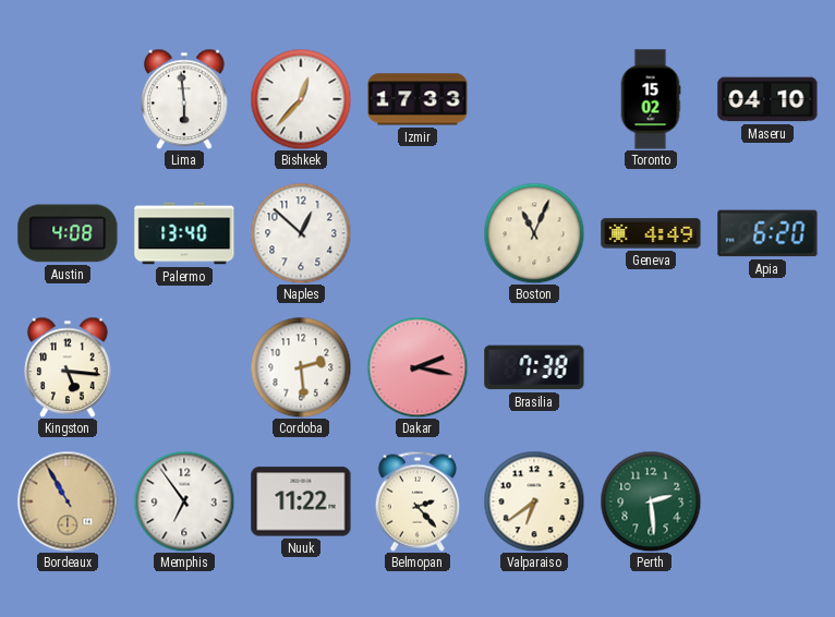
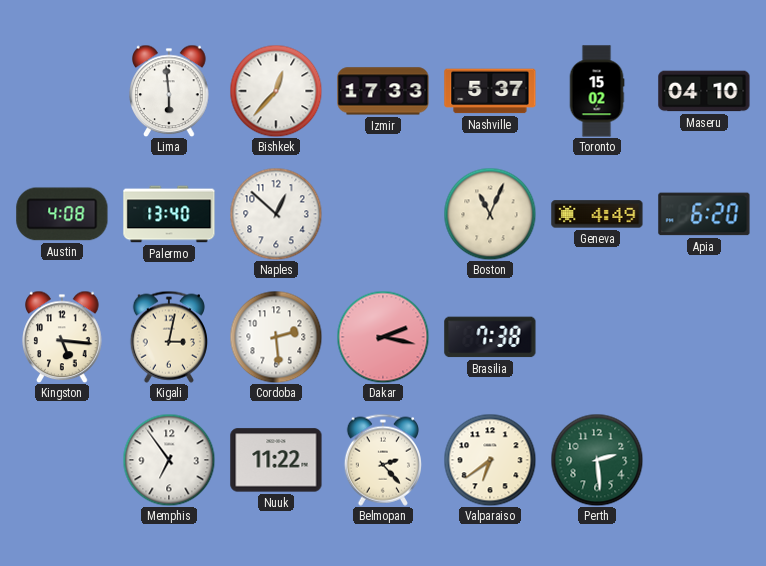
Nashville: none -> 5:37 (490, 91)
Kigali: none -> 3:02 (169, 337)
Bordeaux: 10:55 -> none (68, 501)
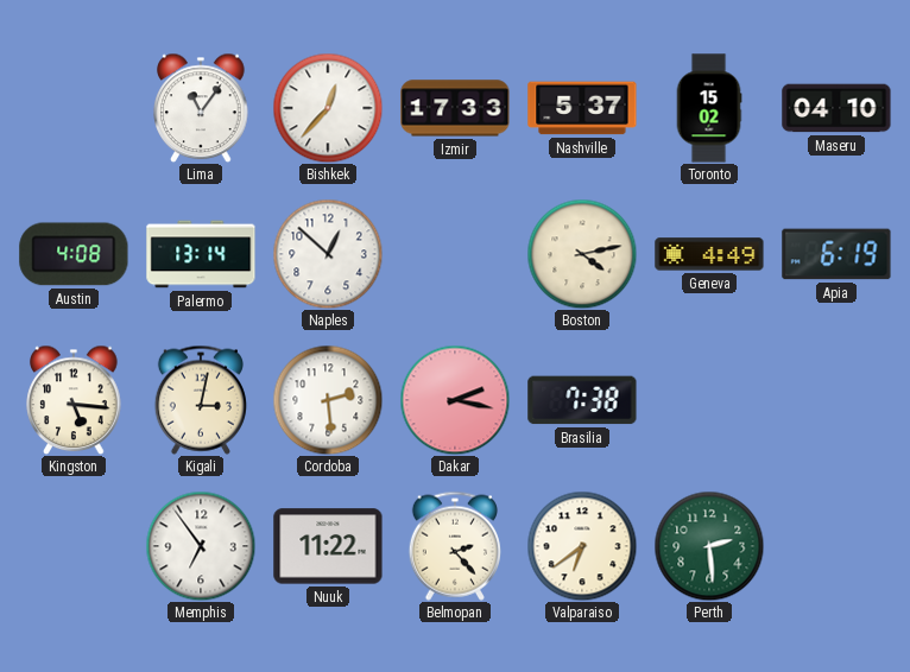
Lima: 5:59 -> 11:06 (201, 108)
Palermo: 13:40 -> 13:14 (201, 254)
Boston: 11:04 -> 4:13 (582, 254)
Apia: 6:20 -> 6:19 (836, 254)
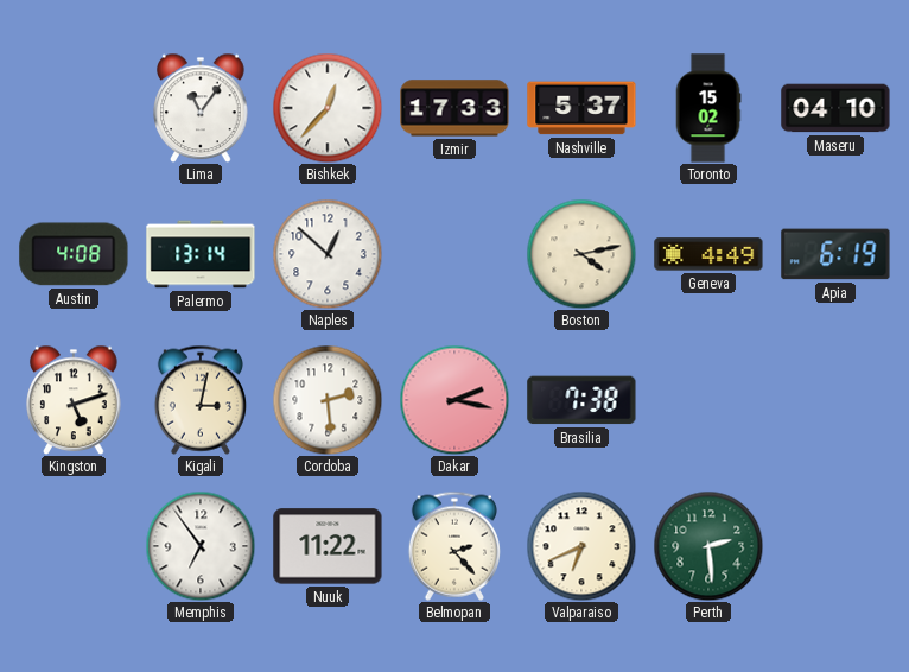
Kingston: 5:16 -> 5:12 (74, 400)
Valparaiso: 6:39 -> 6:41 (581, 546)
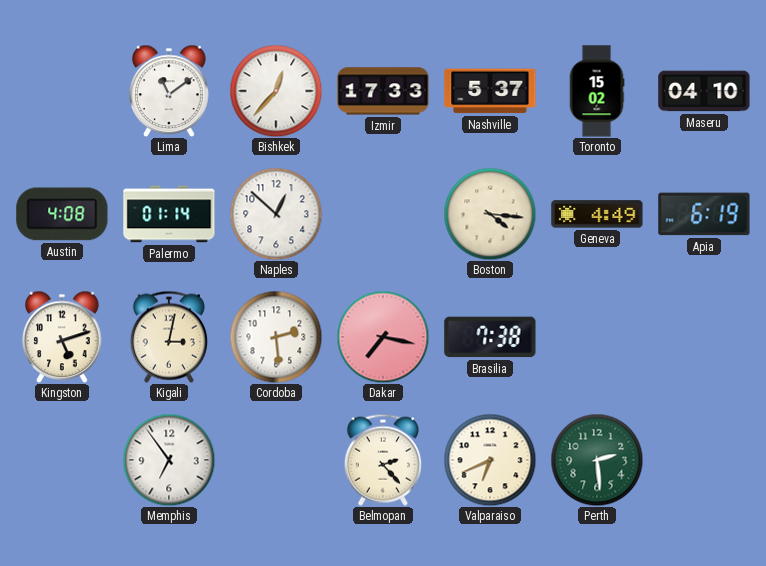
Lima: 11:06 -> 11:09 (169, 91)
Palermo: 13:14 -> 01:14 (169, 214)
Boston: 4:13 -> 4:16 (490, 214)
Dakar: 2:17 -> 7:17 (383, 337)
Nuuk: 11:22 -> none (328, 546)
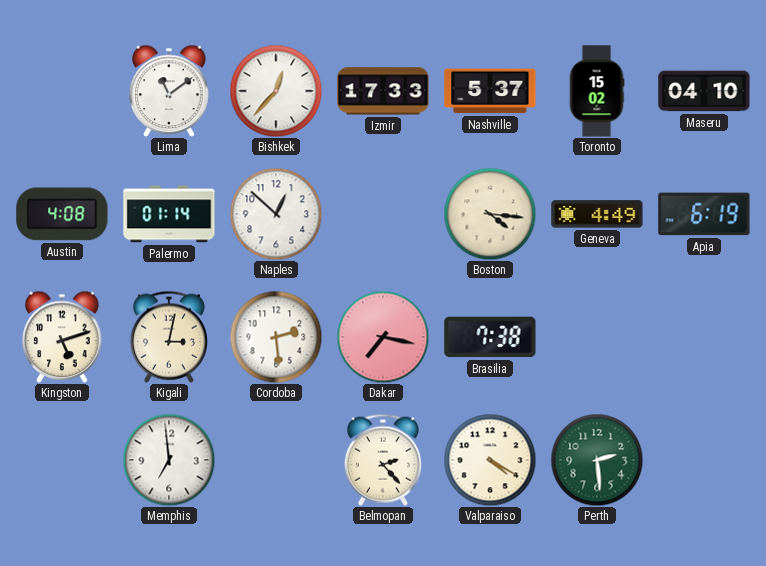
Memphis: 6:54 -> 6:59 (169, 460)
Valparaiso: 6:41 -> 4:20 (490, 460)
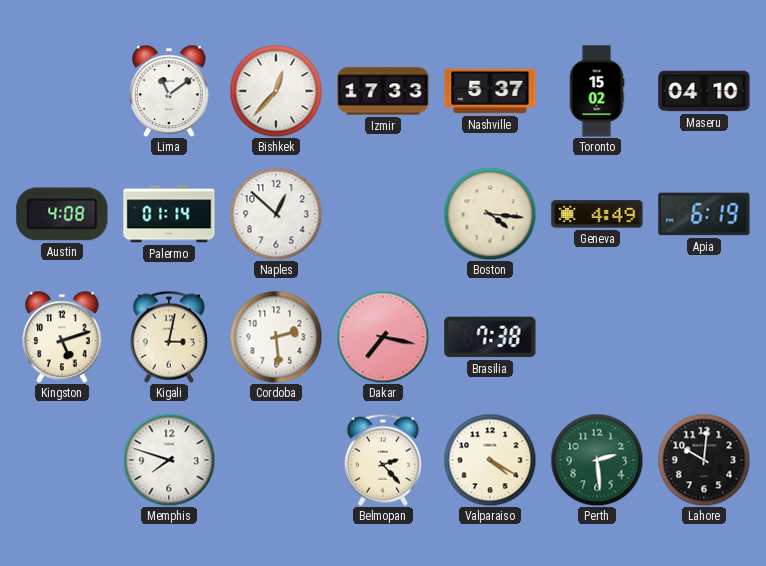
Memphis: 6:59 -> 7:48 (169, 460)
Lahore: none -> 10:01 (704, 460)
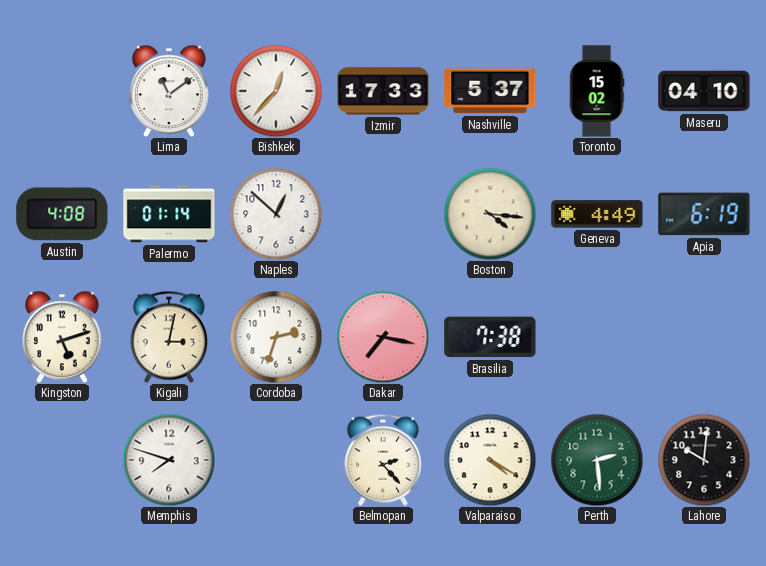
Cordoba: 2:29 -> 2:33 (276, 337)
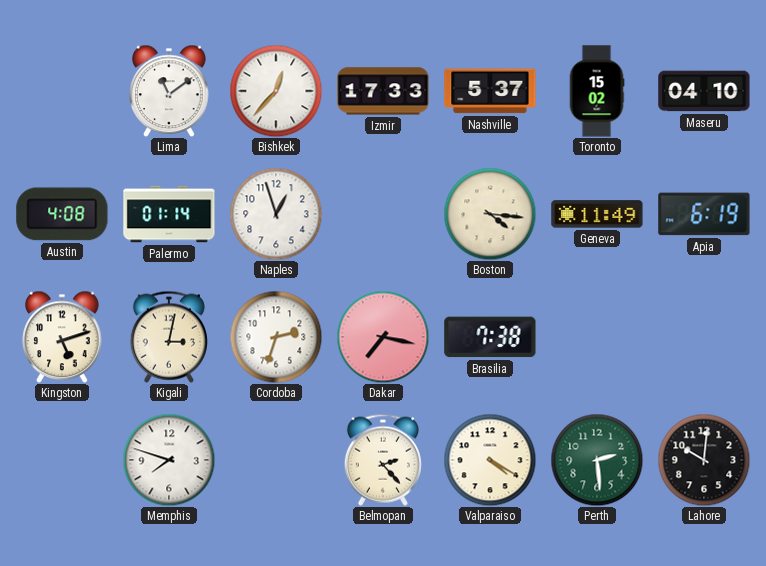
Naples: 12:52 -> 12:57 (276, 214)
Geneva: 4:49 -> 11:49 (597, 214)
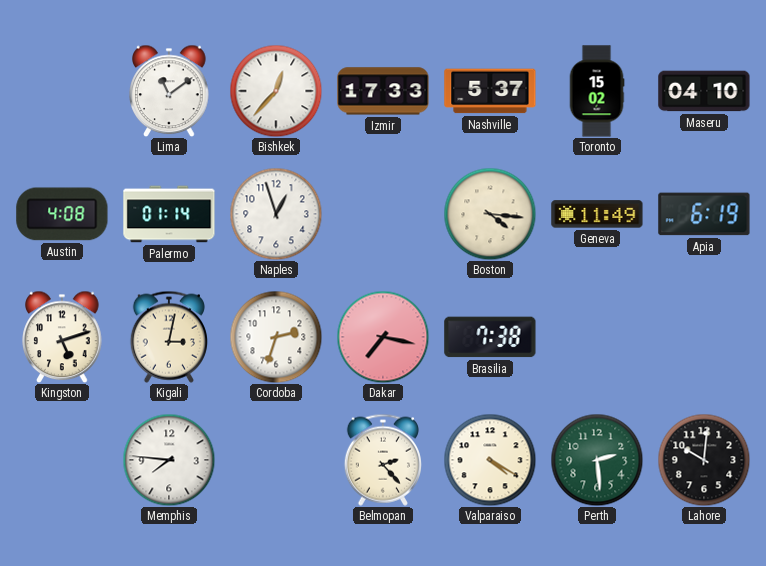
Memphis: 7:48 -> 7:46 (169, 460)
